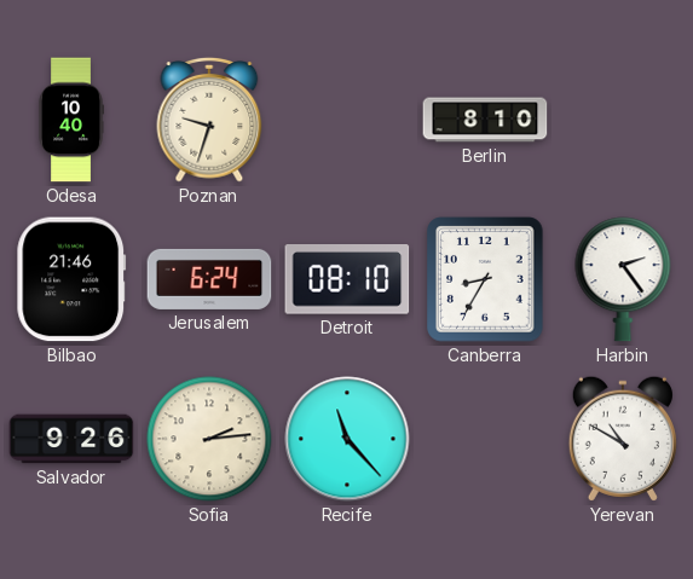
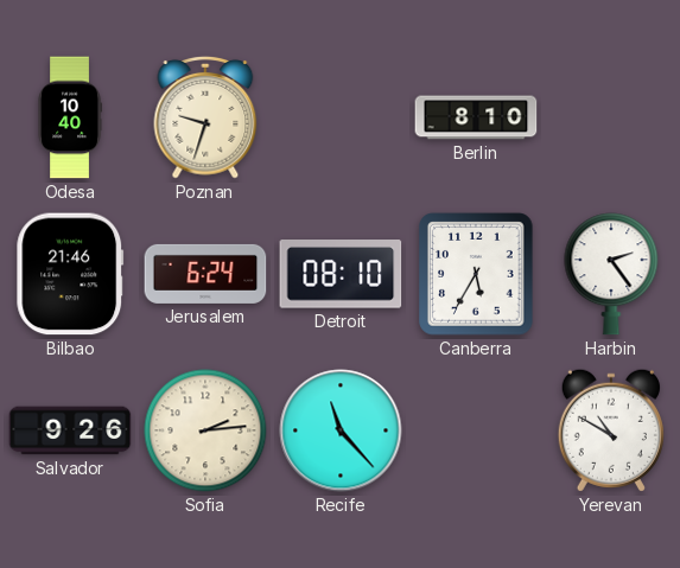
Canberra: 8:35 -> 5:35 (476, 274)
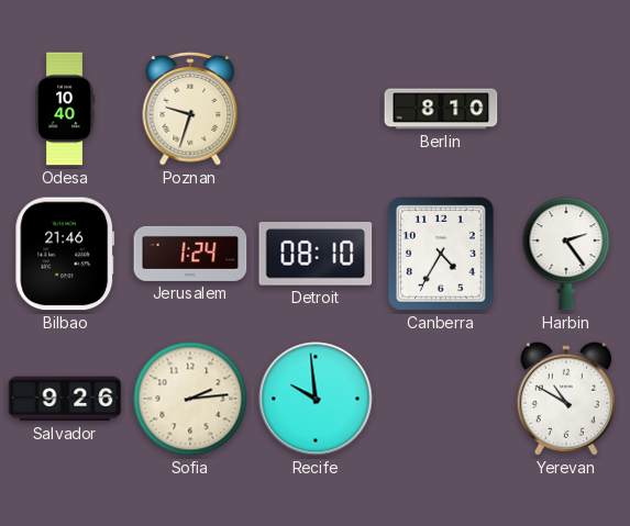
Jerusalem: 6:24 -> 1:24 (190, 254)
Canberra: 5:35 -> 4:35 (441, 254)
Recife: 11:23 -> 9:59 (316, 399)
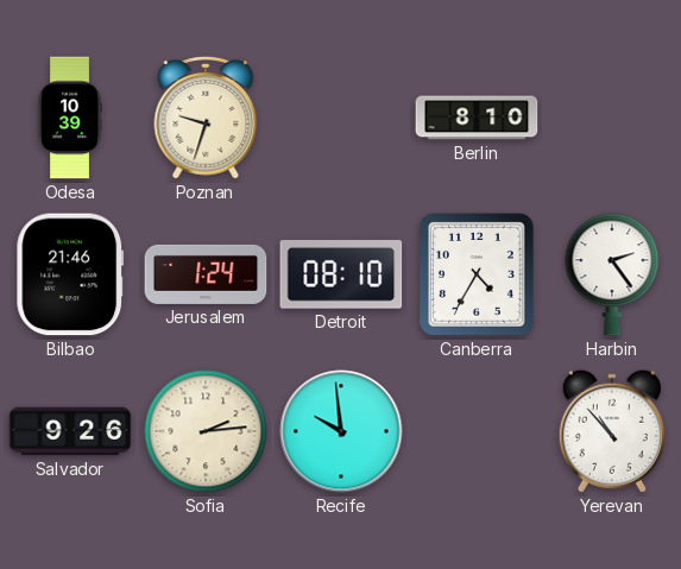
Odesa: 10:40 -> 10:39 (70, 118)
Yerevan: 10:50 -> 10:53 (612, 431)
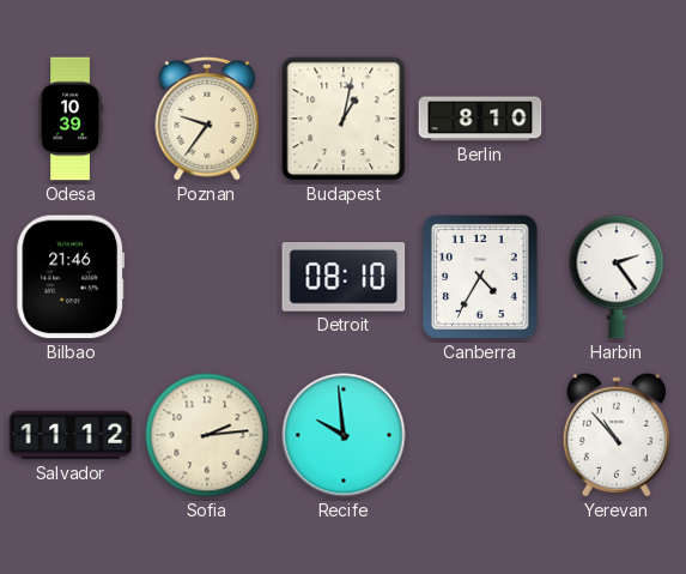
Poznan: 9:33 -> 9:36 (207, 119)
Budapest: none -> 1:02 (344, 119)
Jerusalem: 1:24 -> none (206, 274)
Salvador: 9:26 -> 11:12 (71, 435)
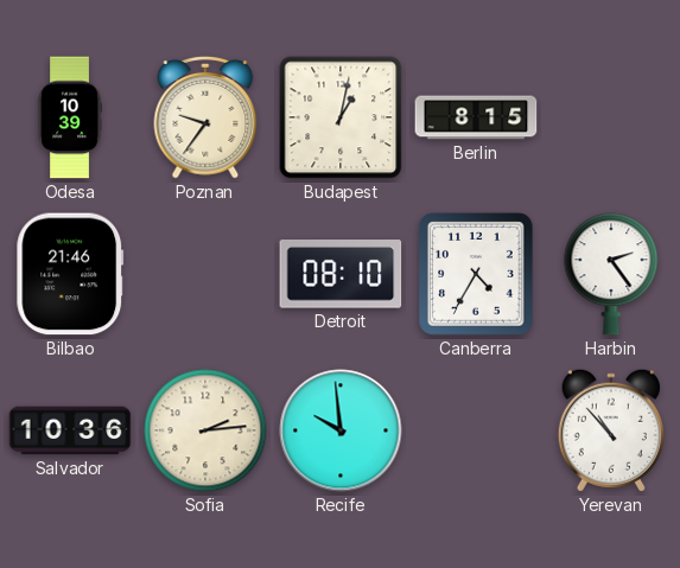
Berlin: 8:10 -> 8:15 (476, 117)
Salvador: 11:12 -> 10:36 (70, 430)
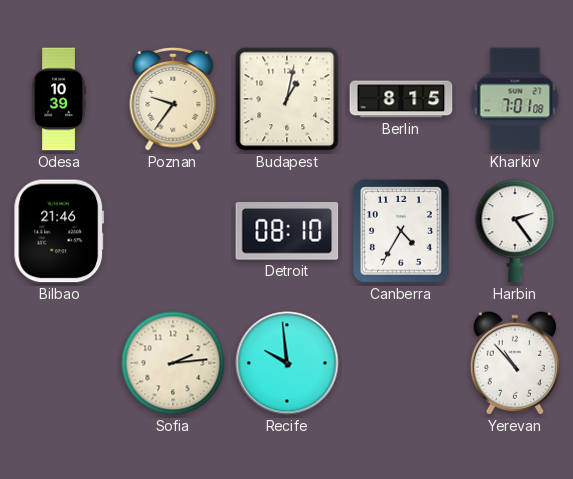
Kharkiv: none -> 7:01 (515, 99)
Salvador: 10:36 -> none (70, 430)
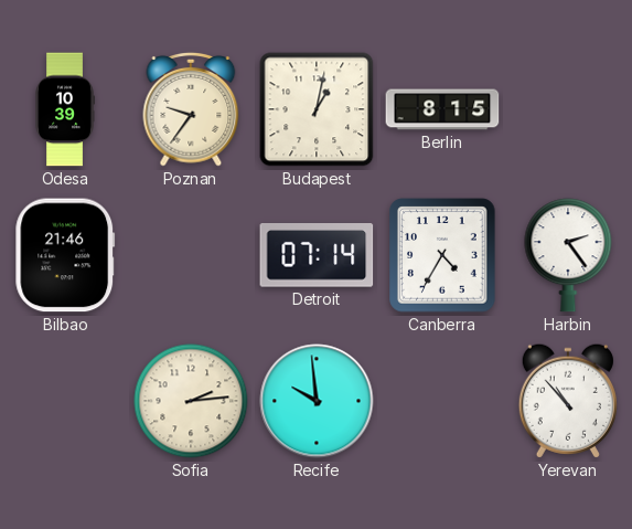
Kharkiv: 7:01 -> none (515, 99)
Detroit: 08:10 -> 07:14 (317, 256)
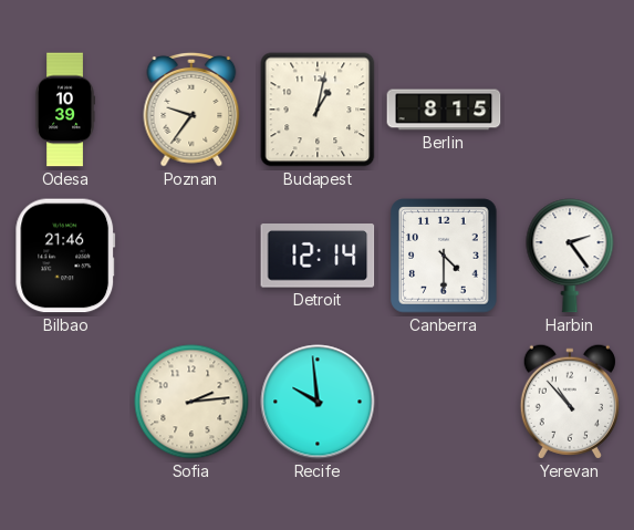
Detroit: 07:14 -> 12:14 (318, 257)
Canberra: 4:35 -> 4:30 (444, 256)
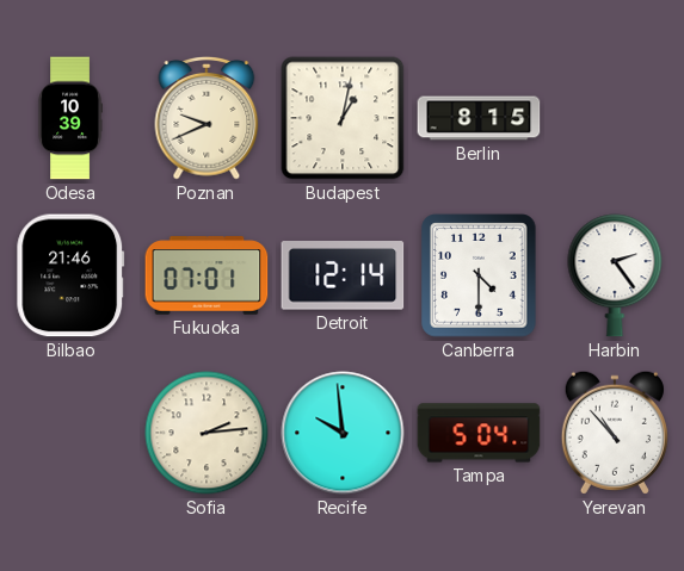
Poznan: 9:36 -> 9:41 (207, 118)
Fukuoka: none -> 07:01 (207, 275)
Tampa: none -> 5:04 (479, 433)
